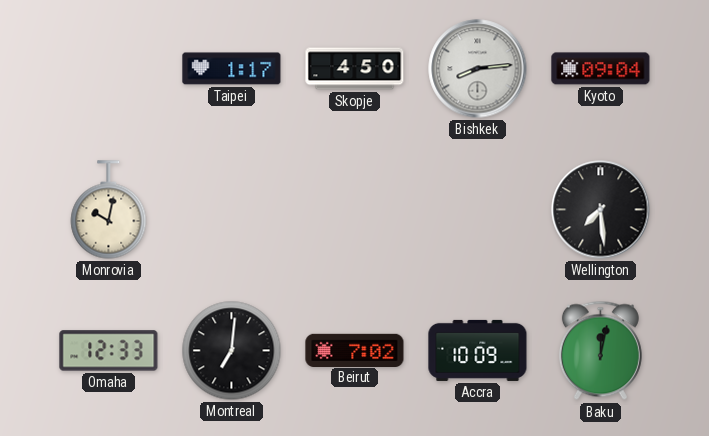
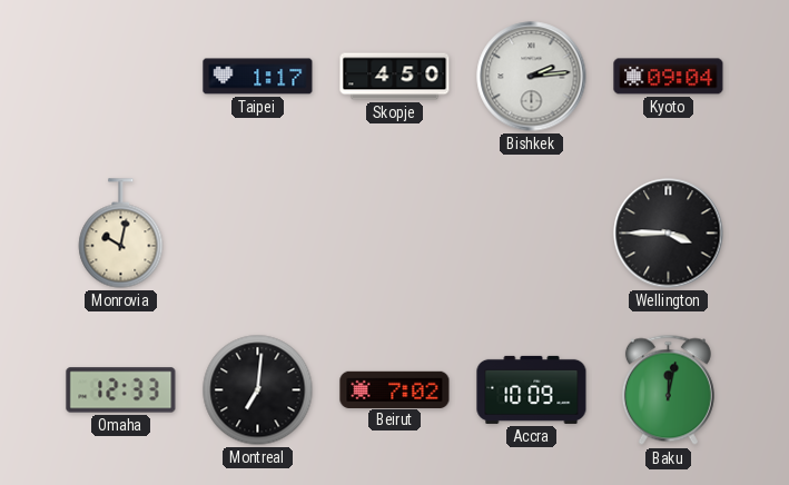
Bishkek: 8:14 -> 2:14 (532, 77)
Wellington: 7:29 -> 3:45 (669, 234)
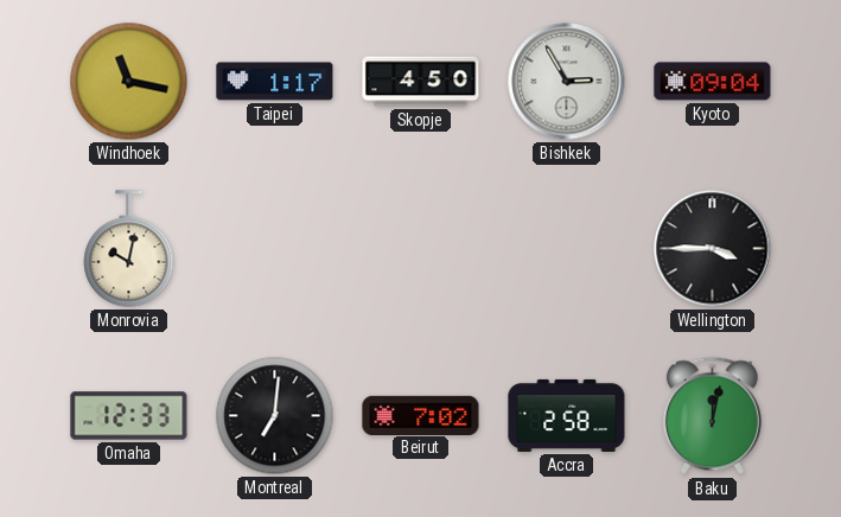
Windhoek: none -> 11:17 (129, 82)
Bishkek: 2:14 -> 2:55 (567, 82)
Accra: 10:09 -> 2:58 (567, 415)
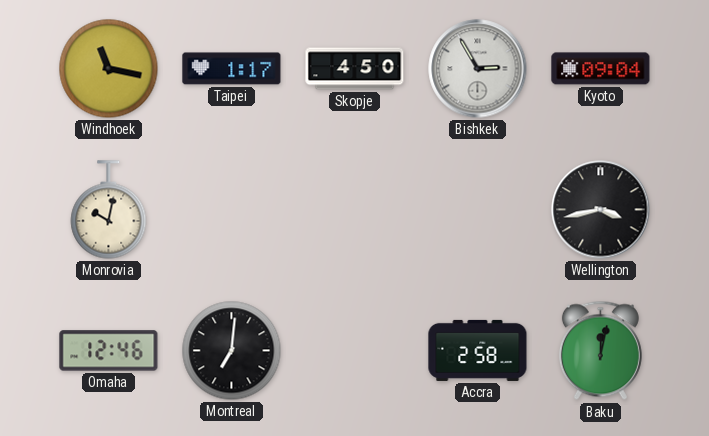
Wellington: 3:45 -> 3:43 (601, 210)
Omaha: 12:33 -> 12:46 (109, 351)
Beirut: 7:02 -> none (421, 415)
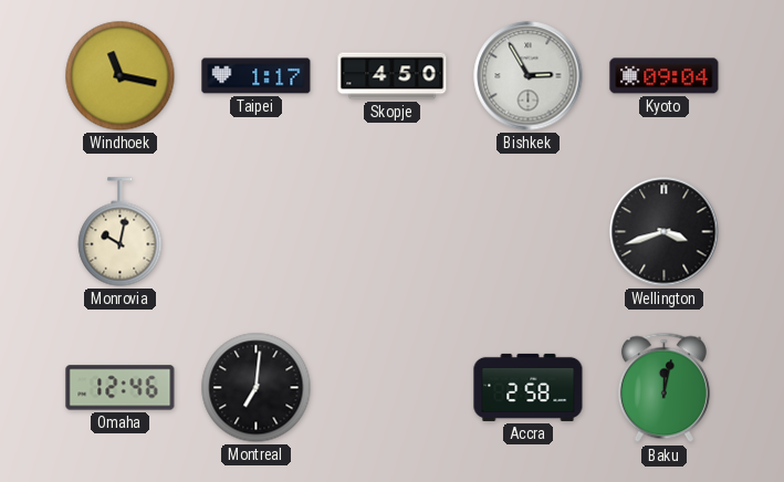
Wellington: 3:43 -> 3:42 (665, 232)
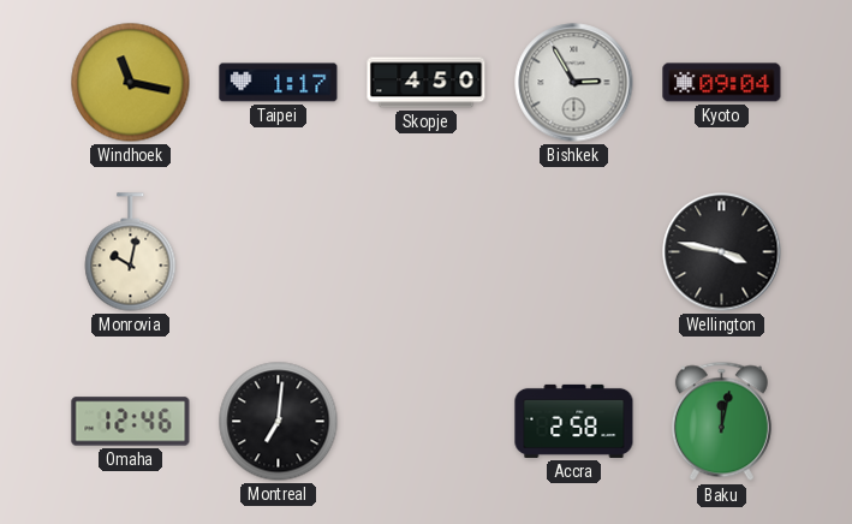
Wellington: 3:42 -> 3:47 (722, 252)
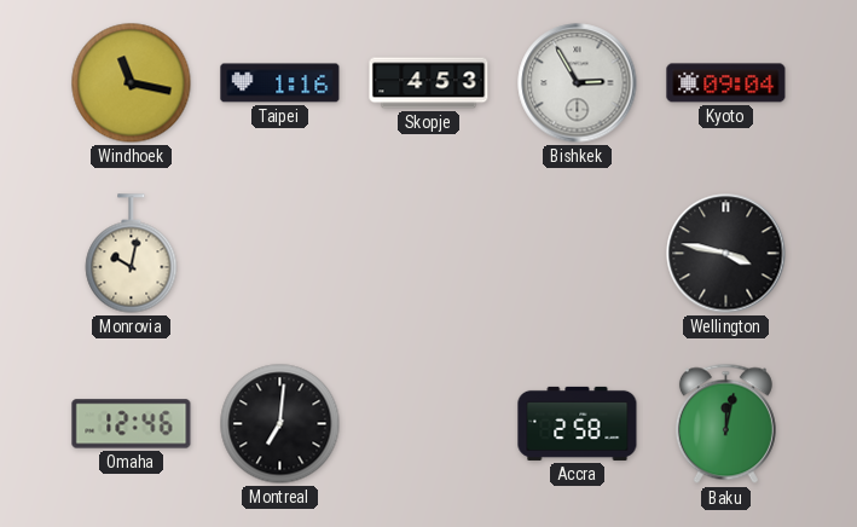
Taipei: 1:17 -> 1:16 (280, 83)
Skopje: 4:50 -> 4:53 (429, 83)
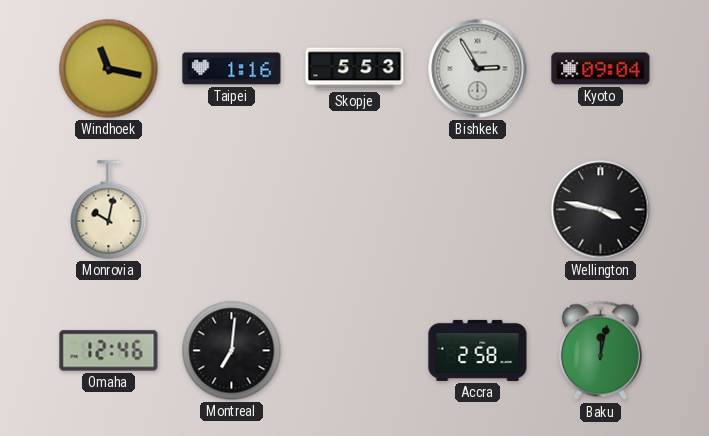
Skopje: 4:53 -> 5:53 (355, 69)
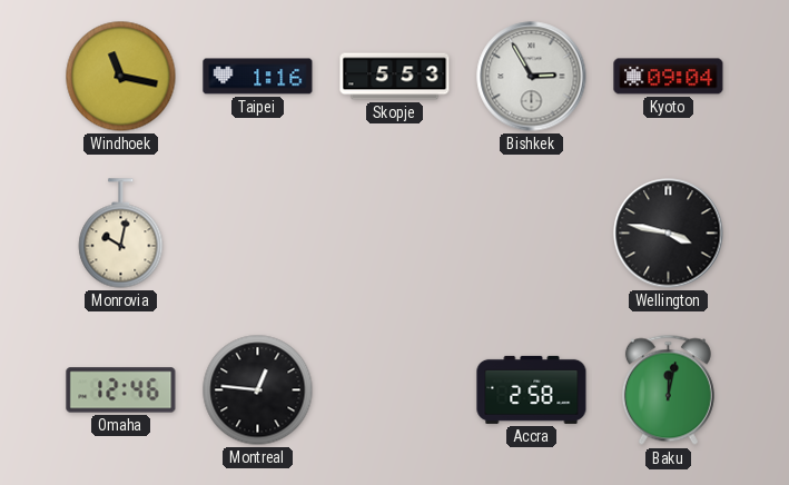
Montreal: 7:01 -> 12:46 (258, 390)
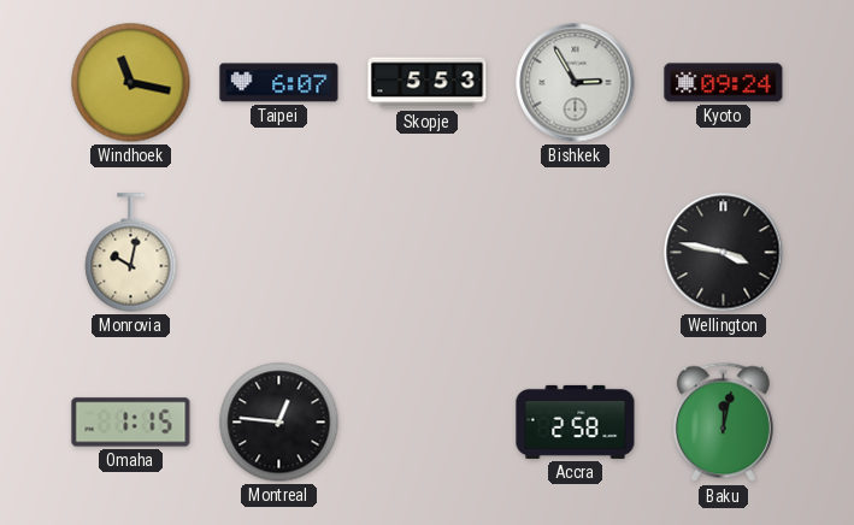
Taipei: 1:16 -> 6:07 (279, 83)
Kyoto: 09:04 -> 09:24 (724, 83)
Omaha: 12:46 -> 1:15 (131, 423)
